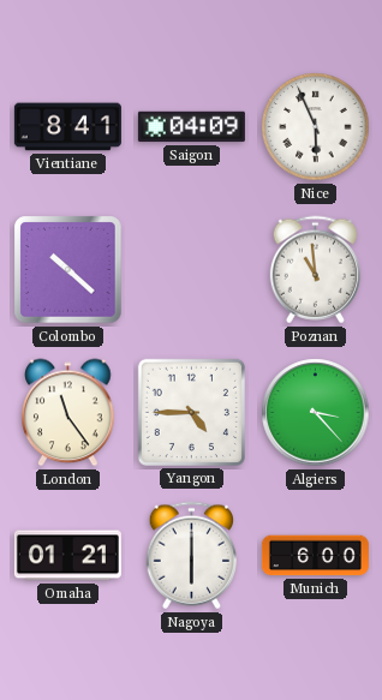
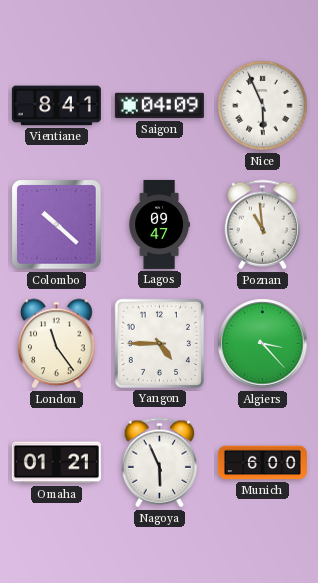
Lagos: none -> 09:47 (159, 224)
Nagoya: 6:00 -> 5:56 (159, 463)
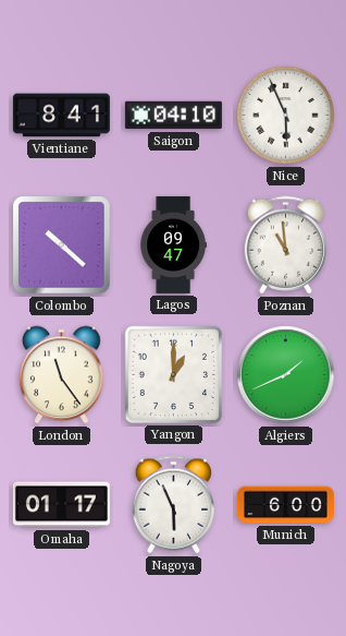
Saigon: 04:09 -> 04:10 (173, 116)
Yangon: 4:45 -> 1:00 (173, 374)
Algiers: 3:23 -> 1:41 (286, 375)
Omaha: 01:21 -> 01:17 (61, 505)
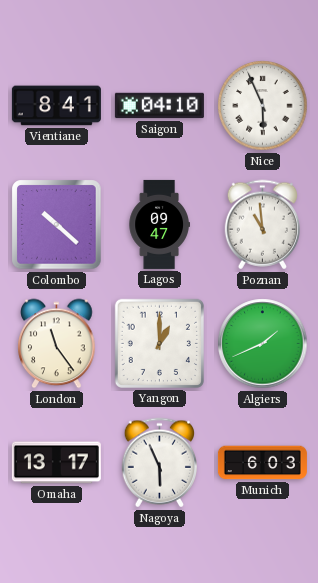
Omaha: 01:17 -> 13:17 (56, 463)
Munich: 6:00 -> 6:03 (262, 463)
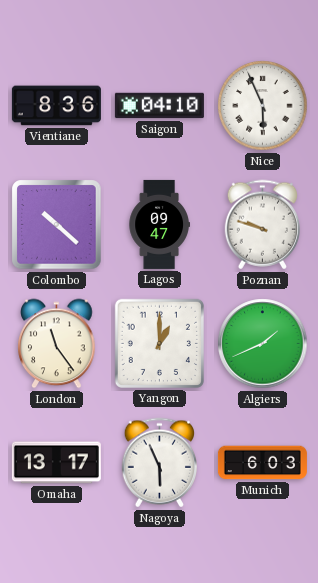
Vientiane: 8:41 -> 8:36 (56, 106)
Poznan: 10:59 -> 9:48 (262, 225)
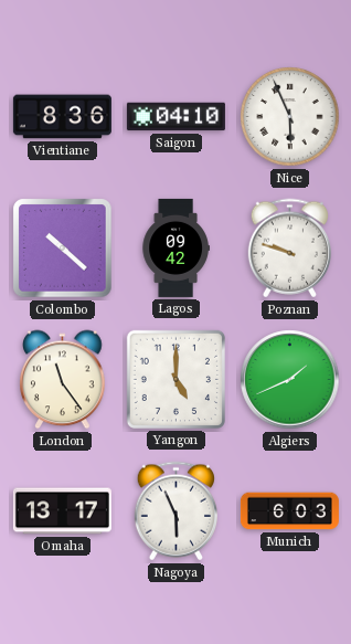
Lagos: 09:47 -> 09:42 (175, 247)
Yangon: 1:00 -> 5:00 (175, 379)
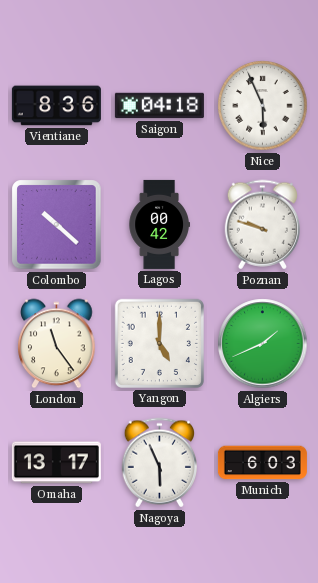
Saigon: 04:10 -> 04:18 (159, 106)
Lagos: 09:42 -> 00:42 (159, 224)
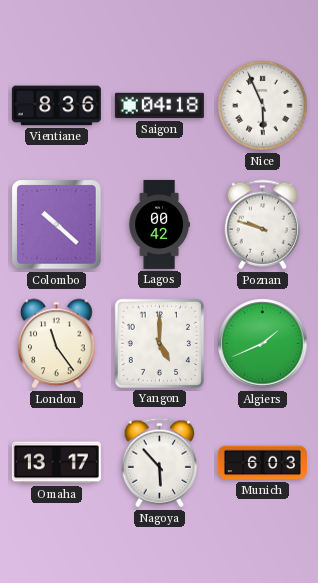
Nagoya: 5:56 -> 5:53 (159, 463)
